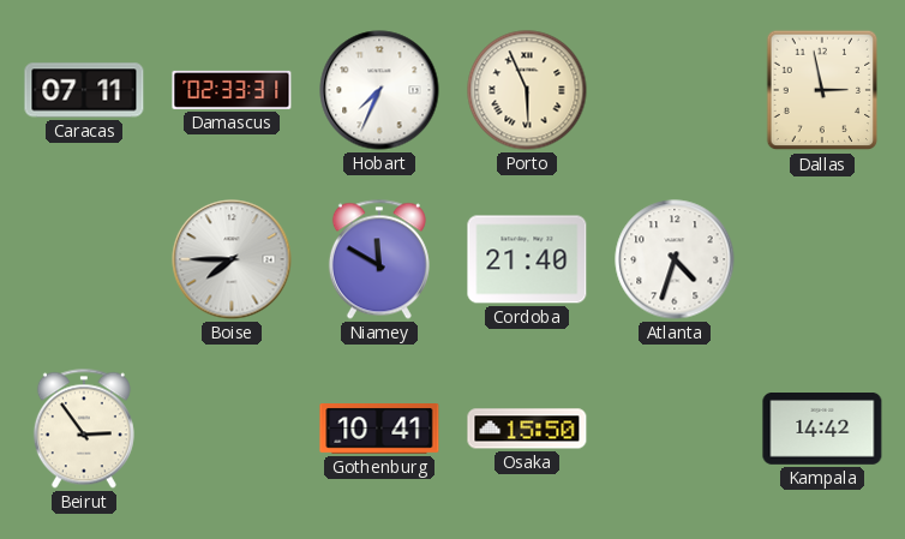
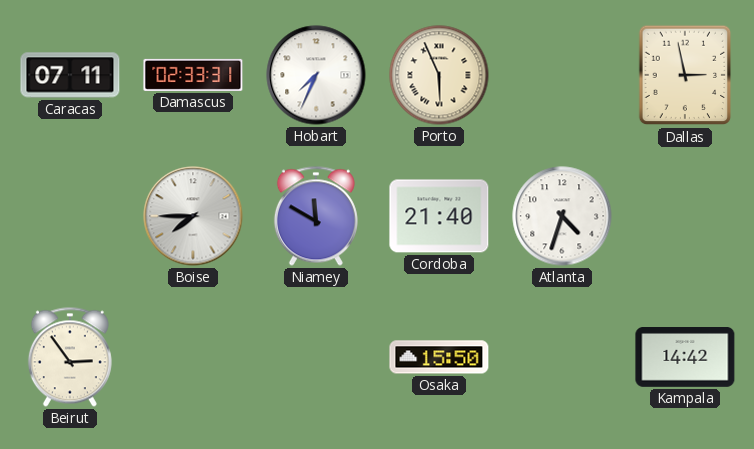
Gothenburg: 10:41 -> none (379, 430)
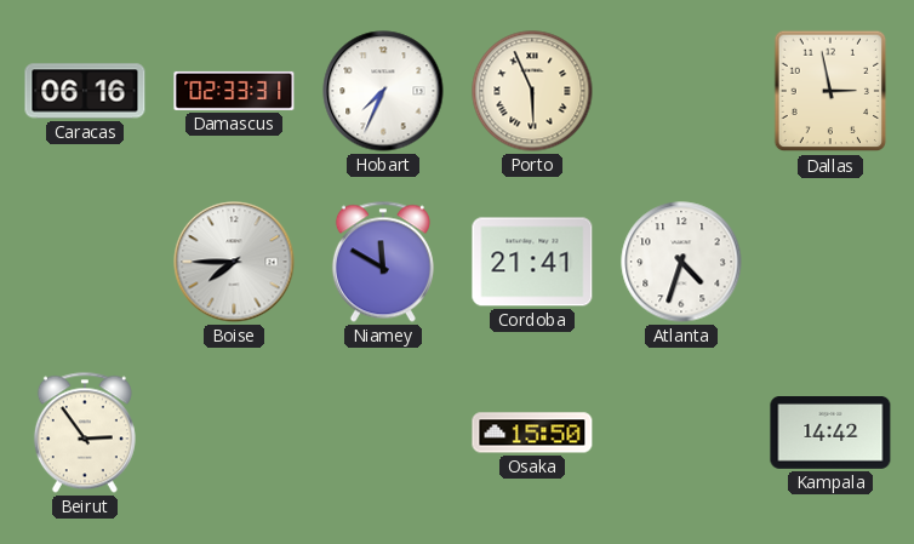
Caracas: 07:11 -> 06:16 (85, 91)
Cordoba: 21:40 -> 21:41 (532, 262)
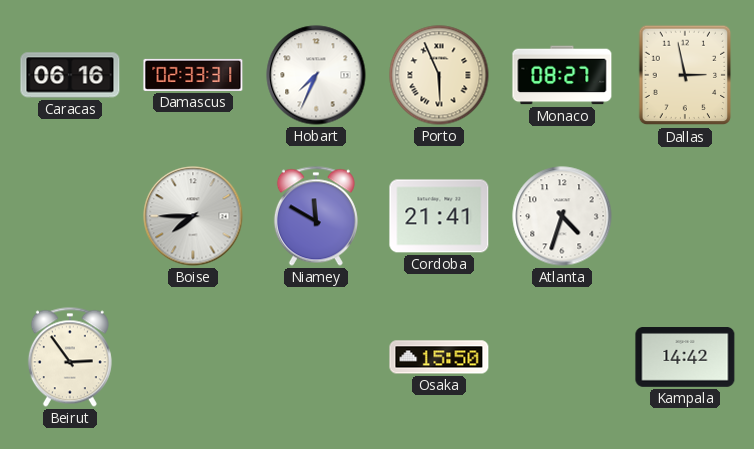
Monaco: none -> 08:27 (562, 75)
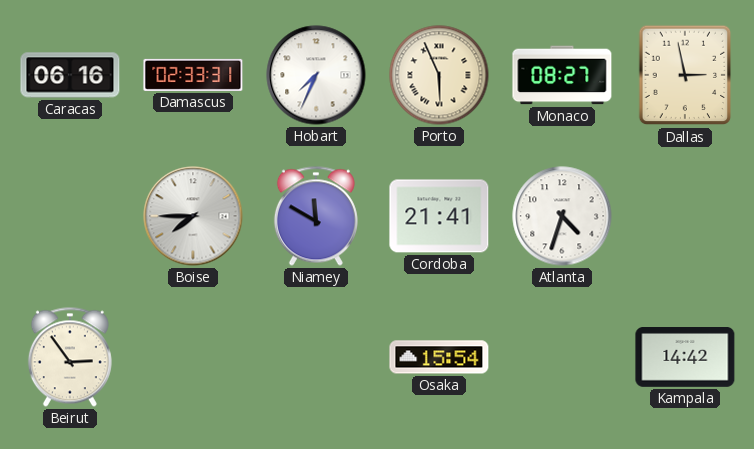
Osaka: 15:50 -> 15:54 (439, 357)
